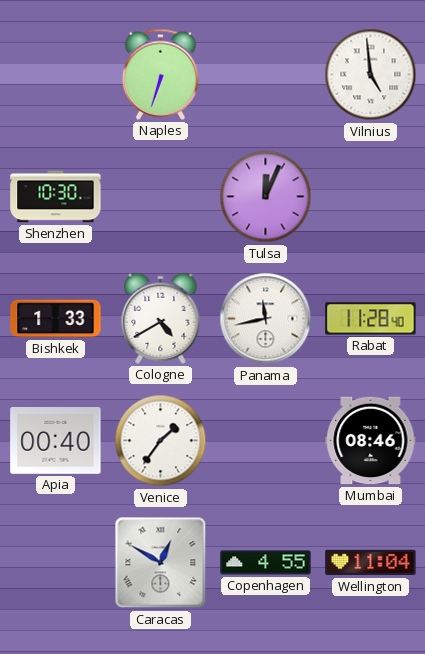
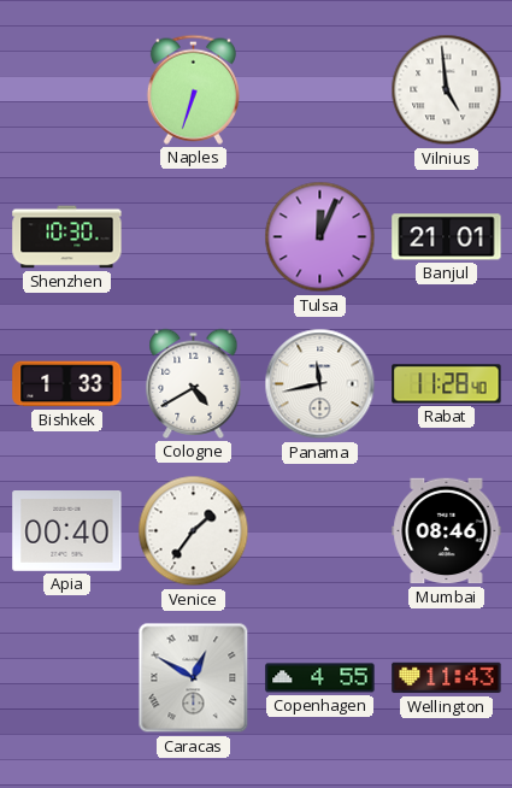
Banjul: none -> 21:01 (447, 237)
Wellington: 11:04 -> 11:43 (447, 678)
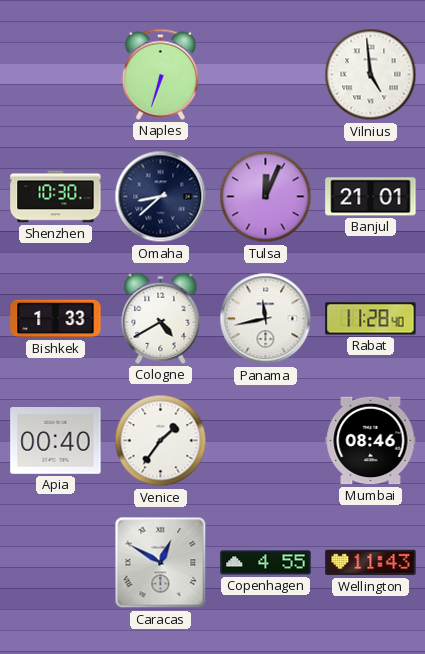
Omaha: none -> 8:38 (161, 197)
